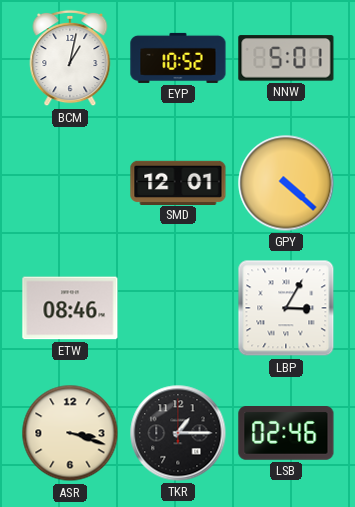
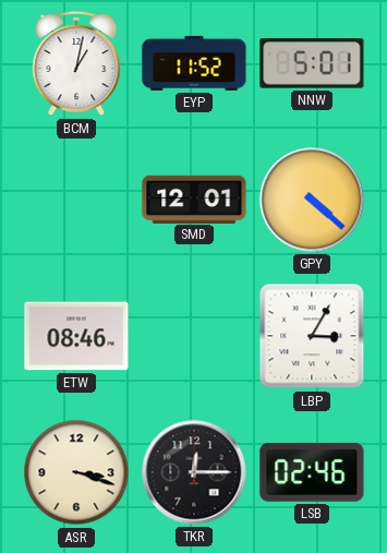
EYP: 10:52 -> 11:52 (194, 63)
TKR: 1:15 -> 12:15 (194, 472)
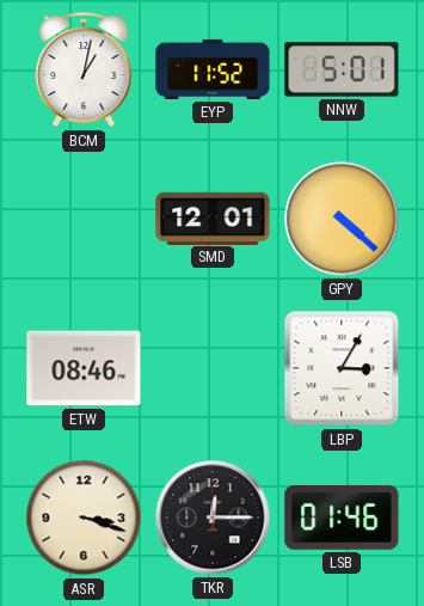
LSB: 02:46 -> 01:46 (342, 519)
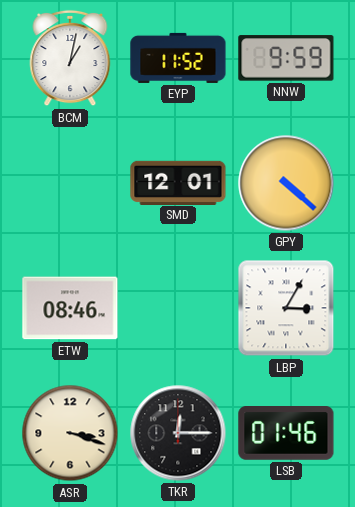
NNW: 5:01 -> 9:59 (286, 58)
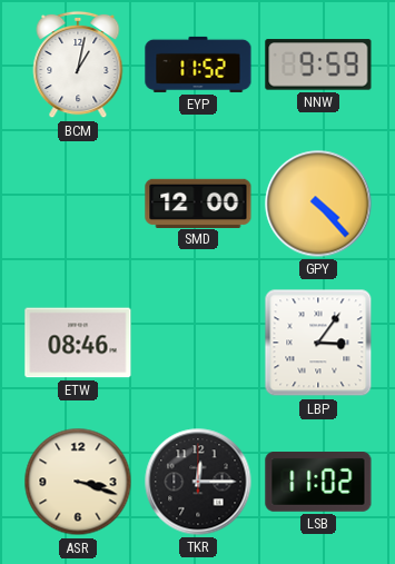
SMD: 12:01 -> 12:00 (198, 202)
GPY: 4:22 -> 4:23 (318, 204)
LBP: 3:05 -> 3:06 (318, 343)
LSB: 01:46 -> 11:02 (318, 483)
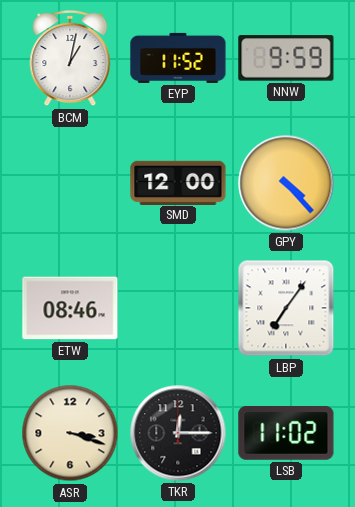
LBP: 3:06 -> 7:06 (286, 308)
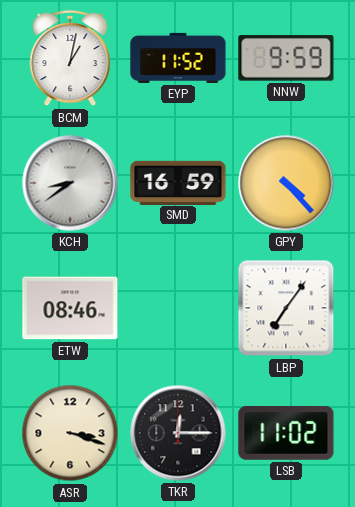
KCH: none -> 8:39 (70, 183)
SMD: 12:00 -> 16:59 (178, 182)
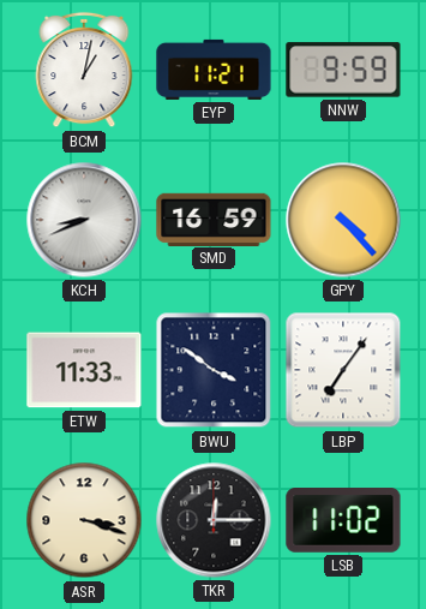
EYP: 11:52 -> 11:21 (214, 70)
KCH: 8:39 -> 8:41 (84, 220)
ETW: 08:46 -> 11:33 (84, 370)
BWU: none -> 3:51 (214, 370)
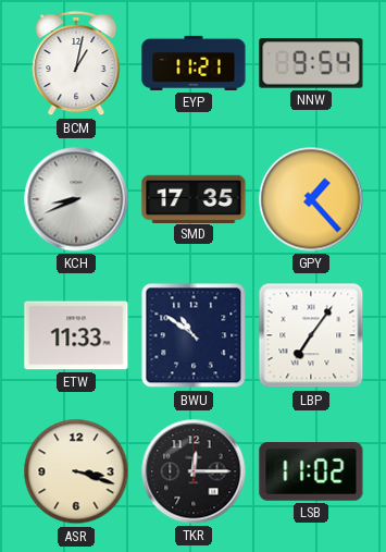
NNW: 9:59 -> 9:54 (311, 63)
SMD: 16:59 -> 17:35 (194, 198)
GPY: 4:23 -> 1:23 (311, 199)
BWU: 3:51 -> 10:51 (194, 335)
